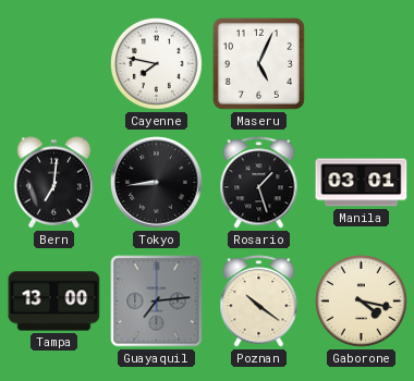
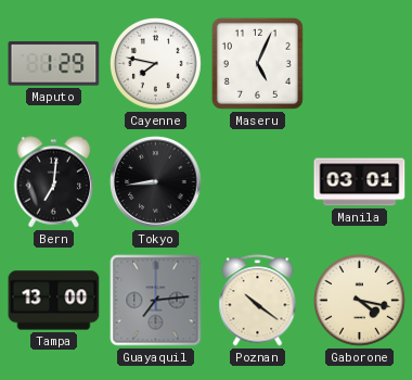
Maputo: none -> 1:29 (54, 64)
Rosario: 1:27 -> none (259, 183)
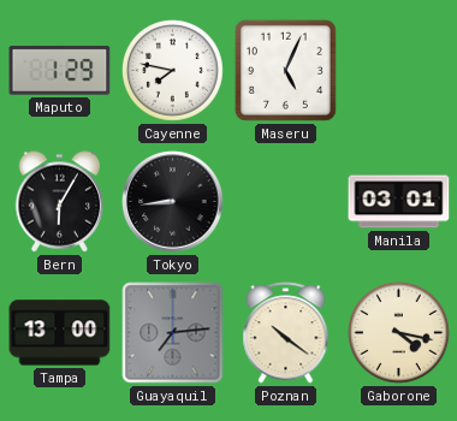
Bern: 7:01 -> 6:05 (60, 202)
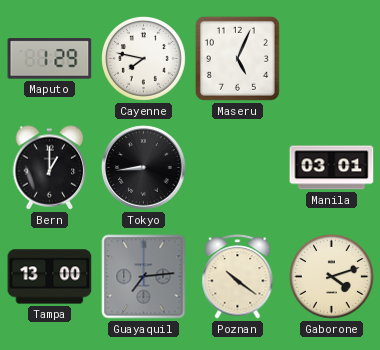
Bern: 6:05 -> 1:00 (50, 168)
Gaborone: 4:17 -> 4:12 (332, 277)
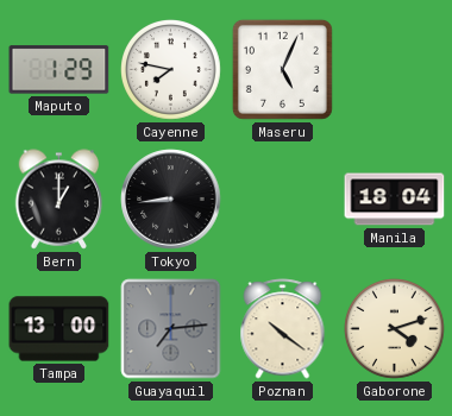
Manila: 03:01 -> 18:04 (395, 200)
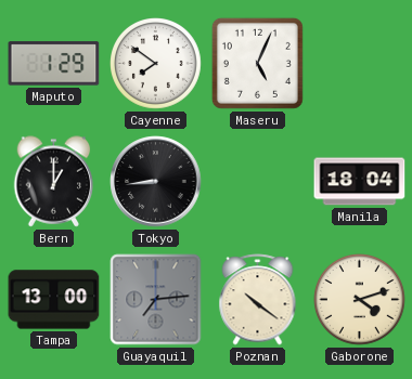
Cayenne: 7:47 -> 7:51 (156, 64)
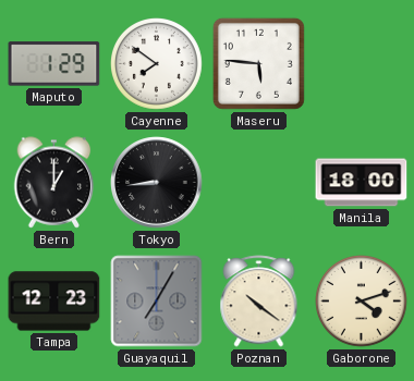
Maseru: 5:04 -> 5:46 (258, 63)
Manila: 18:04 -> 18:00 (362, 183)
Tampa: 13:00 -> 12:23 (54, 302)
Guayaquil: 7:14 -> 7:05 (157, 302)
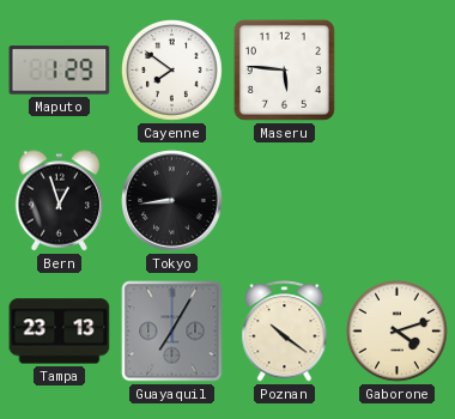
Bern: 1:00 -> 12:57 (60, 201)
Manila: 18:00 -> none (362, 183)
Tampa: 12:23 -> 23:13 (60, 332)
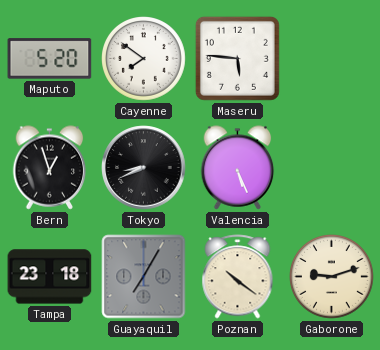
Maputo: 1:29 -> 5:20 (50, 59)
Tokyo: 8:44 -> 8:41 (144, 168)
Valencia: none -> 5:26 (238, 168)
Tampa: 23:13 -> 23:18 (50, 277)
Gaborone: 4:12 -> 9:12 (332, 277)
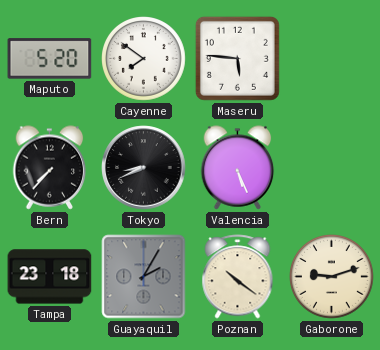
Bern: 12:57 -> 7:37 (50, 168)
Guayaquil: 7:05 -> 2:05 (144, 277)
